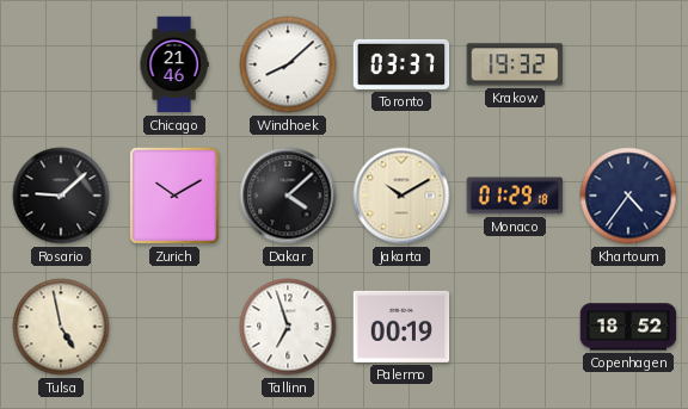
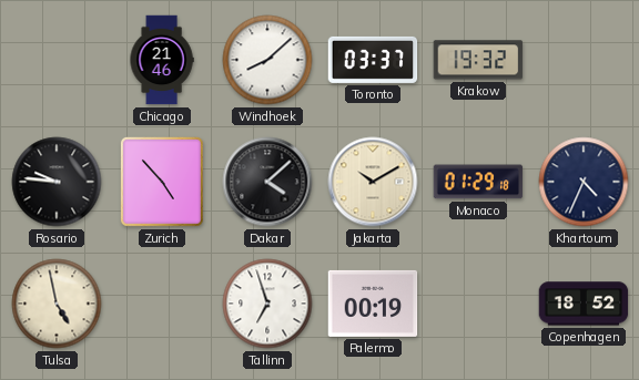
Rosario: 9:08 -> 9:46 (57, 182)
Zurich: 10:10 -> 4:53 (162, 183)
Khartoum: 4:36 -> 4:34 (584, 182)
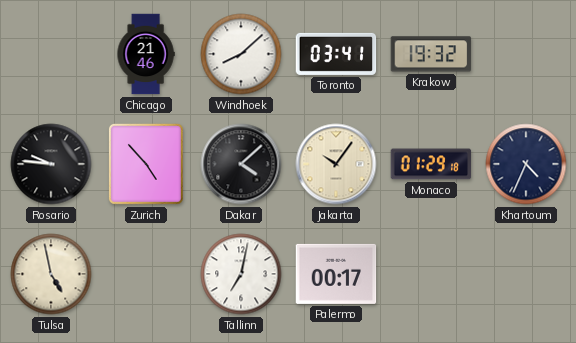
Toronto: 03:37 -> 03:41 (336, 54)
Jakarta: 10:10 -> 10:06 (336, 164)
Tallinn: 6:57 -> 7:02 (241, 274)
Palermo: 00:19 -> 00:17 (336, 274)
Copenhagen: 18:52 -> none (584, 304)
